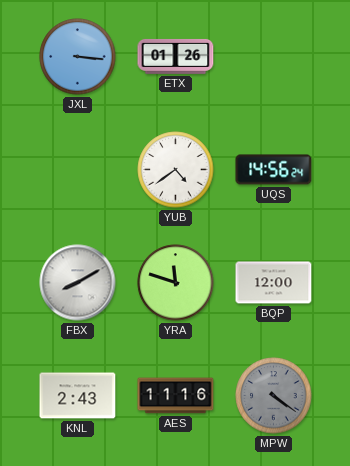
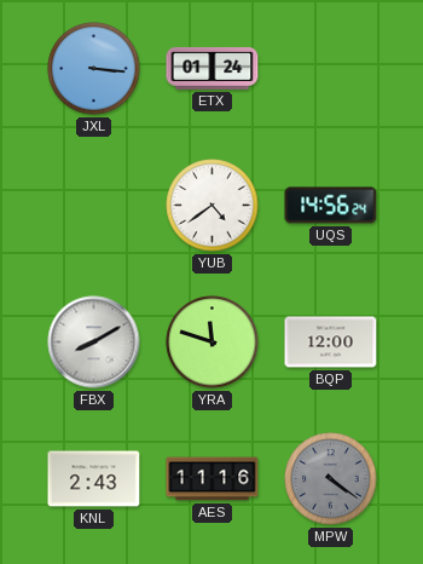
ETX: 01:26 -> 01:24 (213, 68)
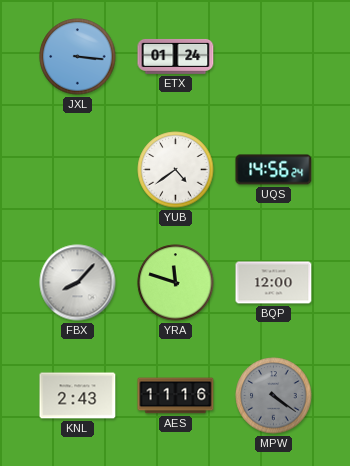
FBX: 8:10 -> 8:07 (78, 283)
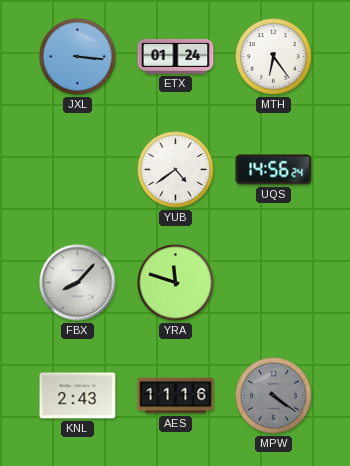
MTH: none -> 6:24 (274, 57)
BQP: 12:00 -> none (274, 283)
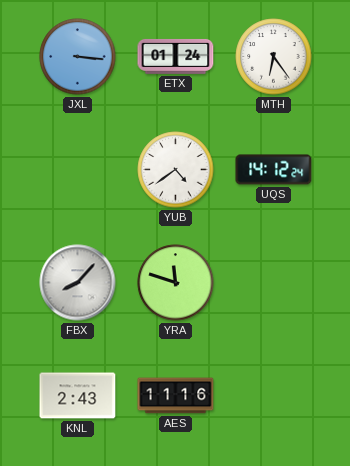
UQS: 14:56 -> 14:12 (274, 170)
MPW: 4:21 -> none (274, 396)
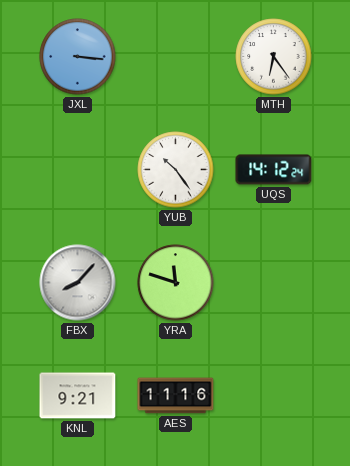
ETX: 01:24 -> none (176, 56)
YUB: 4:39 -> 10:24 (176, 170)
KNL: 2:43 -> 9:21 (78, 396)
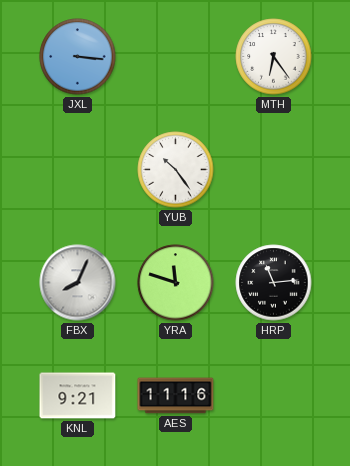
UQS: 14:12 -> none (274, 170)
FBX: 8:07 -> 8:04 (78, 283)
HRP: none -> 11:14 (274, 283)
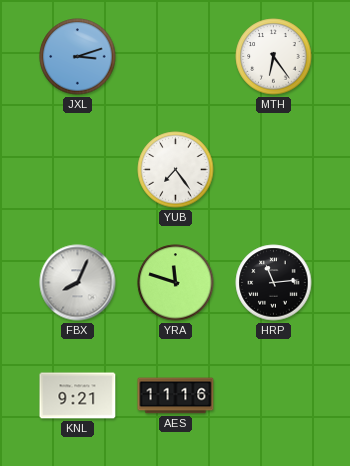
JXL: 3:16 -> 3:12 (78, 57)
YUB: 10:24 -> 7:24 (176, 170)
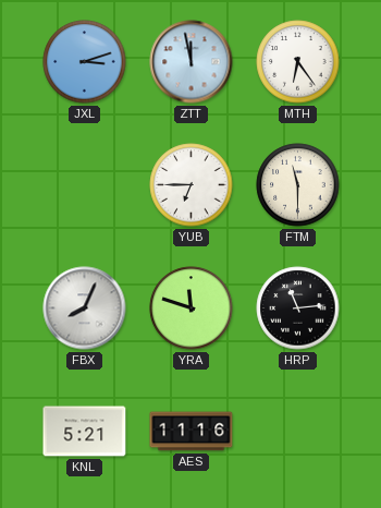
ZTT: none -> 11:58 (192, 62)
YUB: 7:24 -> 6:45 (192, 185)
FTM: none -> 11:30 (298, 185)
KNL: 9:21 -> 5:21 (85, 432)
